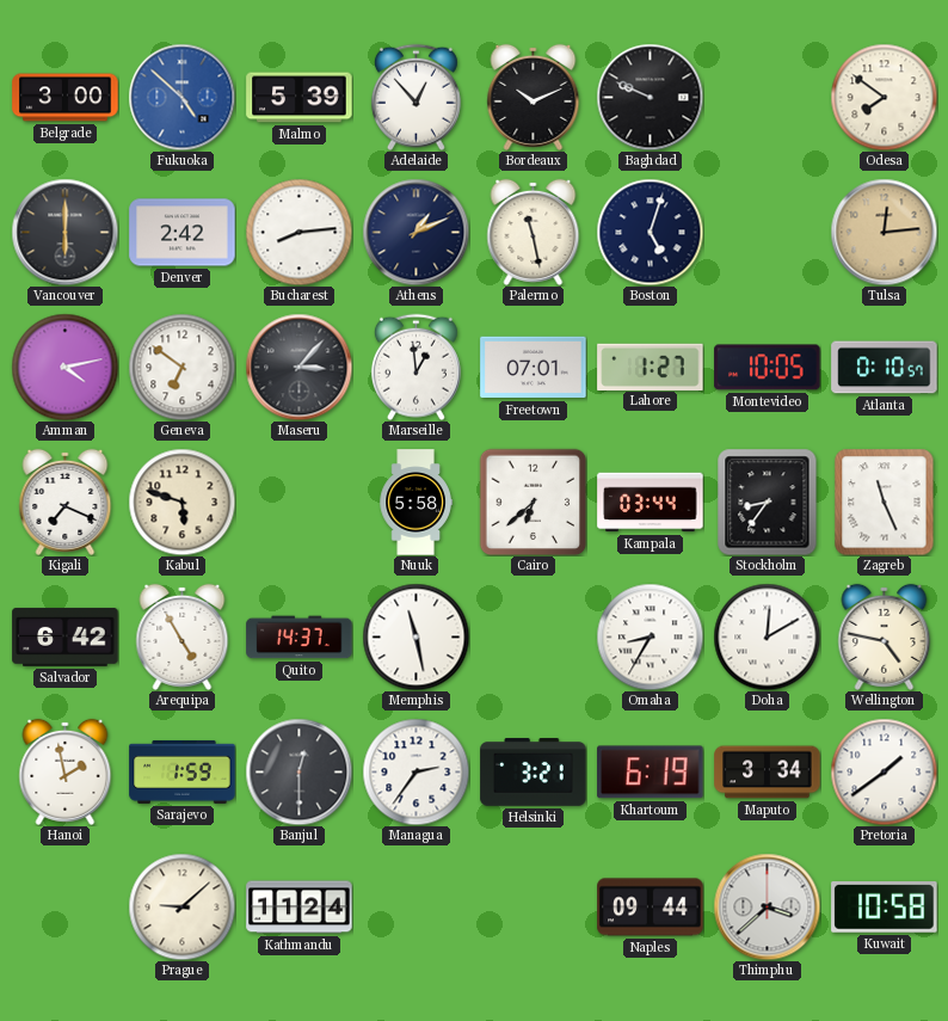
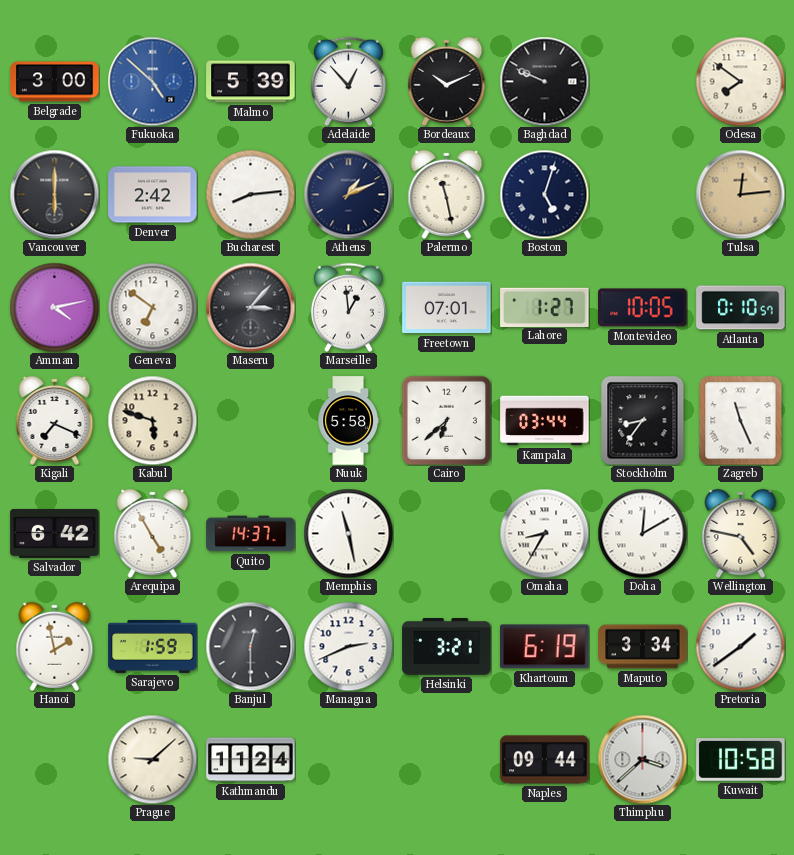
Managua: 2:36 -> 2:41 (348, 646)
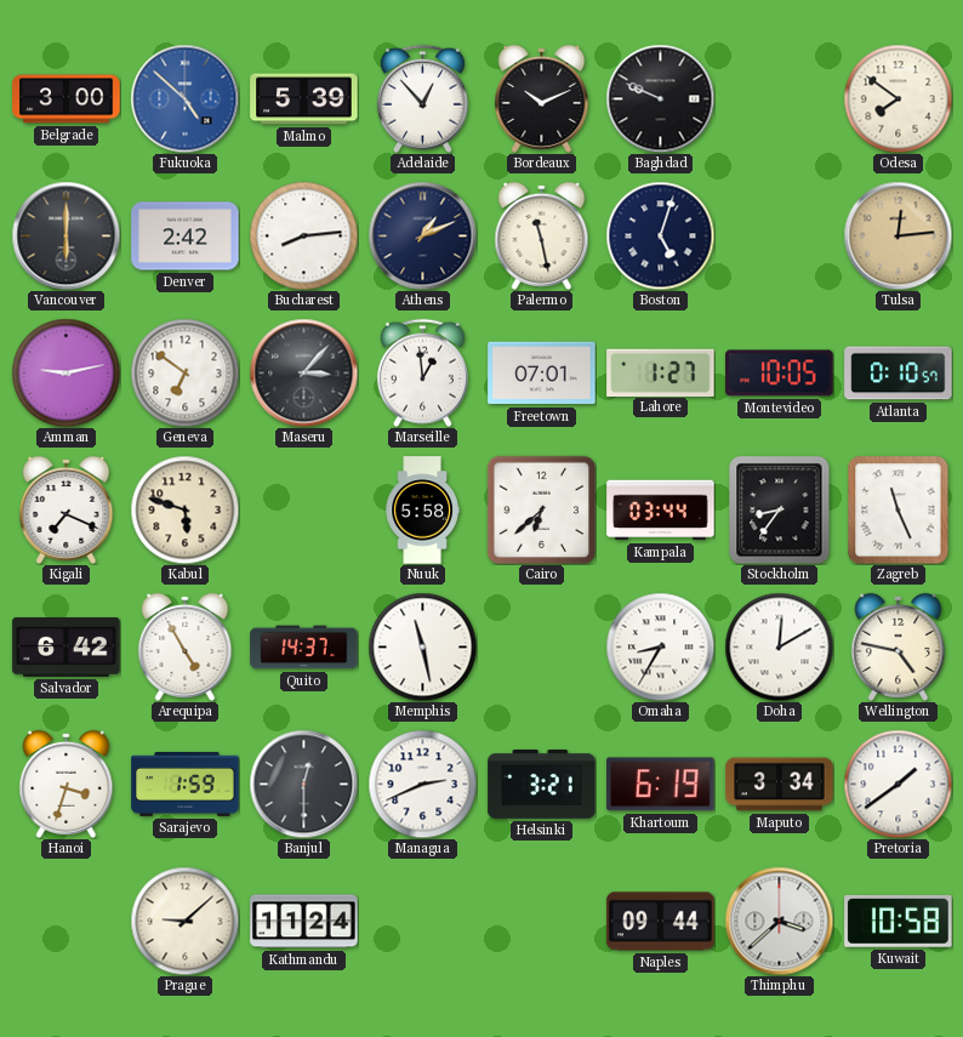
Amman: 4:13 -> 9:13 (65, 372)
Hanoi: 1:58 -> 3:33 (67, 784)
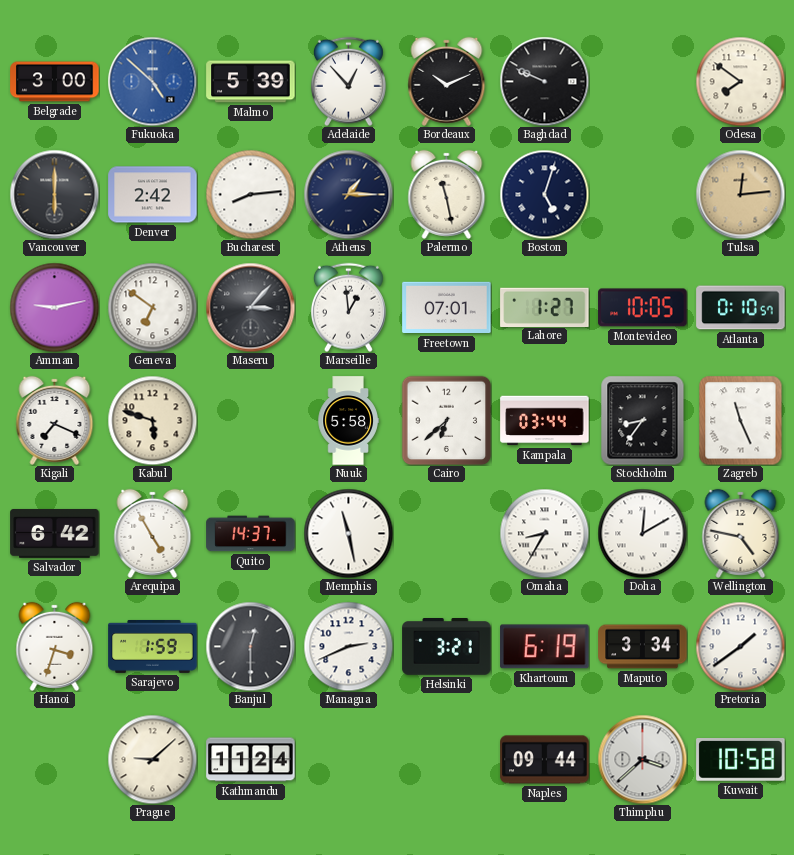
Athens: 1:11 -> 1:15 (348, 194)
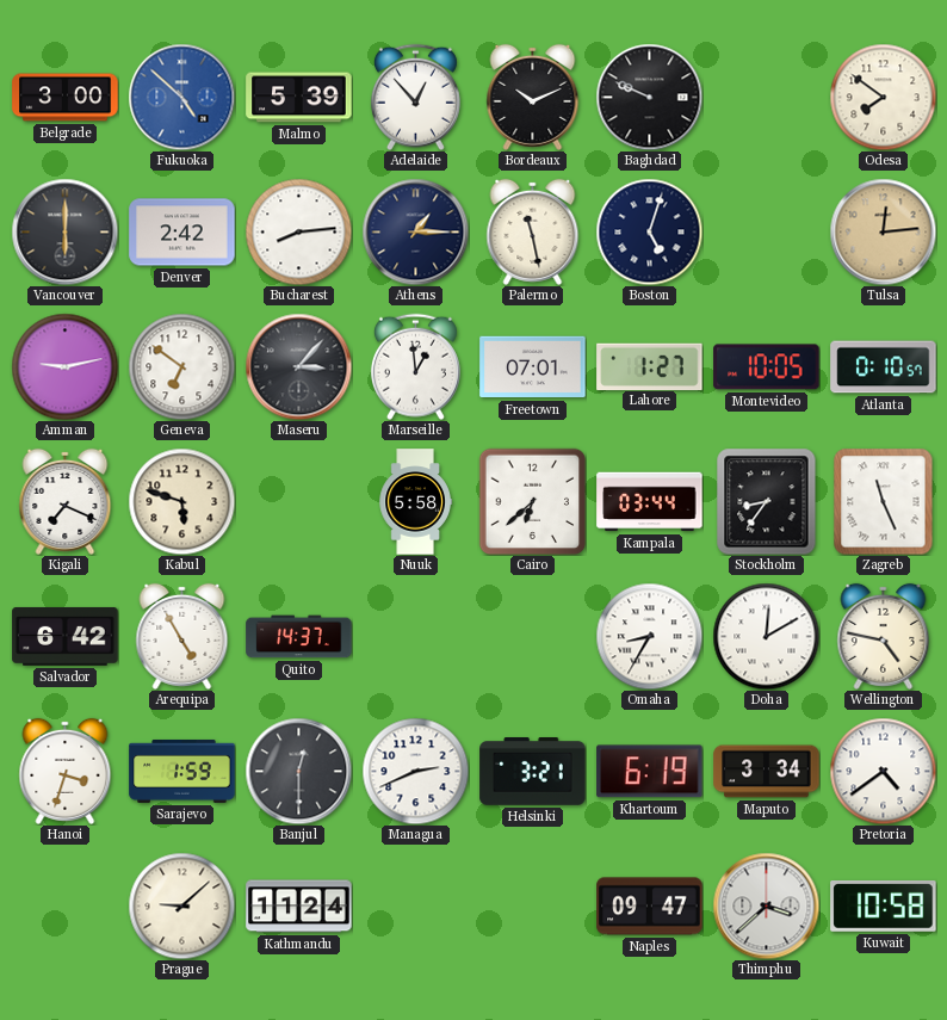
Memphis: 11:28 -> none (348, 533)
Pretoria: 1:39 -> 4:39 (883, 771)
Naples: 09:44 -> 09:47 (650, 907)
